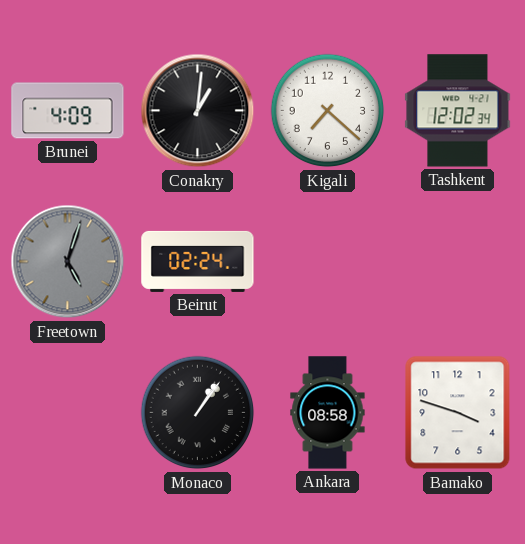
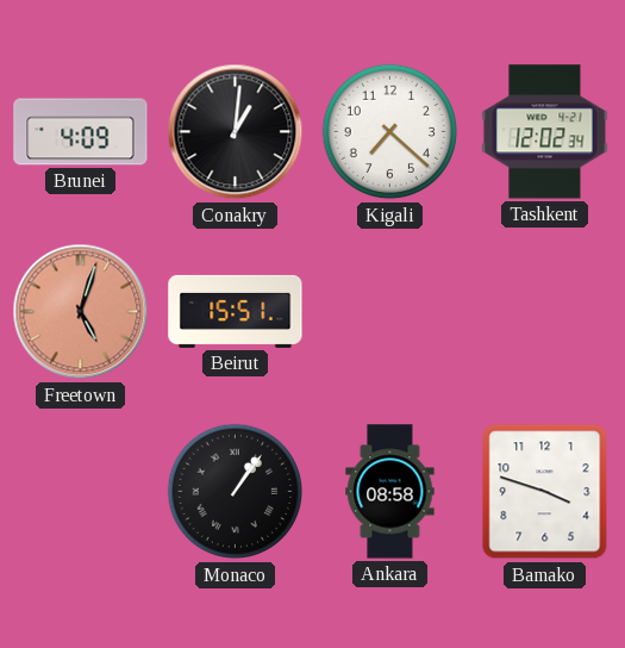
Freetown dial: grey -> salmon (81, 312)
Beirut: 02:24 -> 15:51 (236, 311)
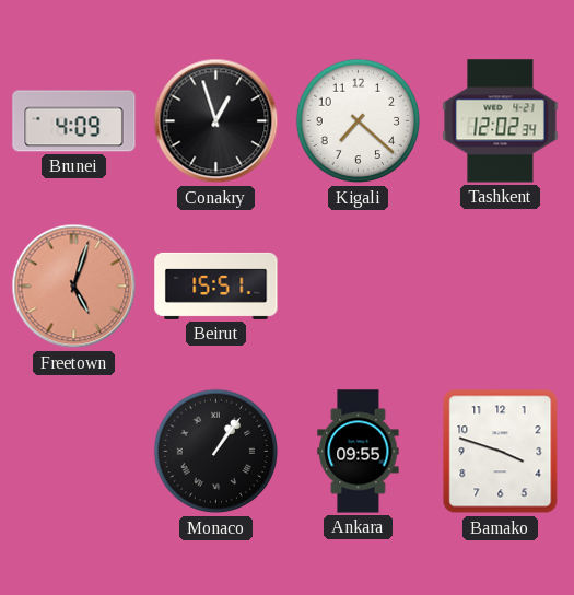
Conakry: 1:01 -> 12:57 (216, 121)
Ankara: 08:58 -> 09:55 (359, 452)
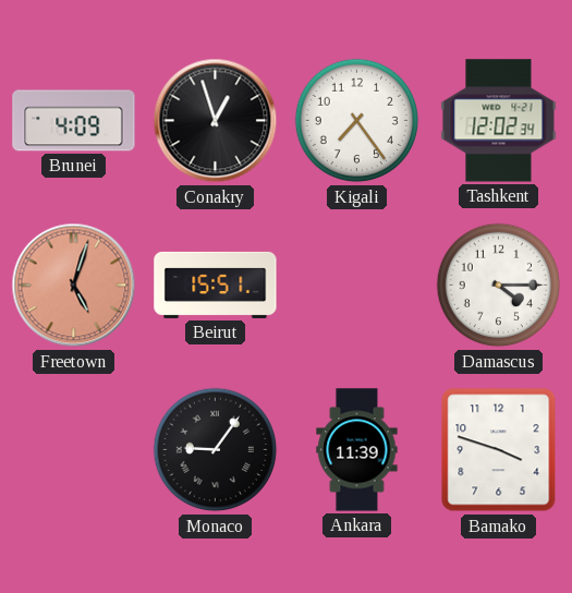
Kigali: 7:22 -> 7:24 (357, 121)
Damascus: none -> 4:15 (499, 286)
Monaco: 1:06 -> 9:06 (216, 450)
Ankara: 09:55 -> 11:39 (357, 450)
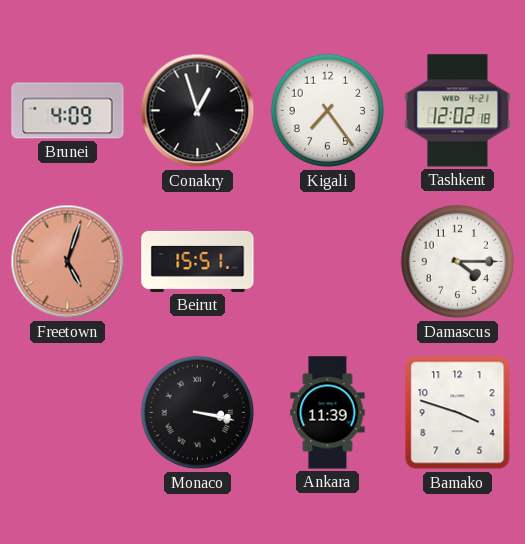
Tashkent: 12:02:34 -> 12:02:18 (458, 111)
Monaco: 9:06 -> 3:17 (198, 413)
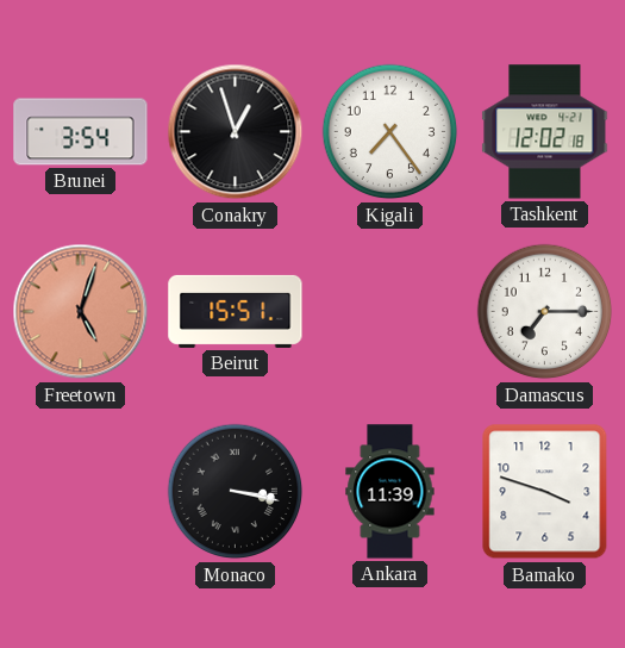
Brunei: 4:09 -> 3:54 (81, 132)
Damascus: 4:15 -> 7:15 (545, 312)
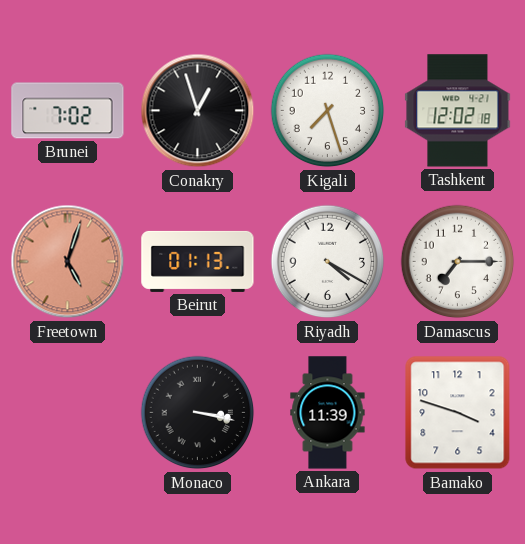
Brunei: 3:54 -> 7:02 (68, 111)
Kigali: 7:24 -> 7:27 (328, 111)
Beirut: 15:51 -> 01:13 (198, 261)
Riyadh: none -> 4:20 (328, 262)
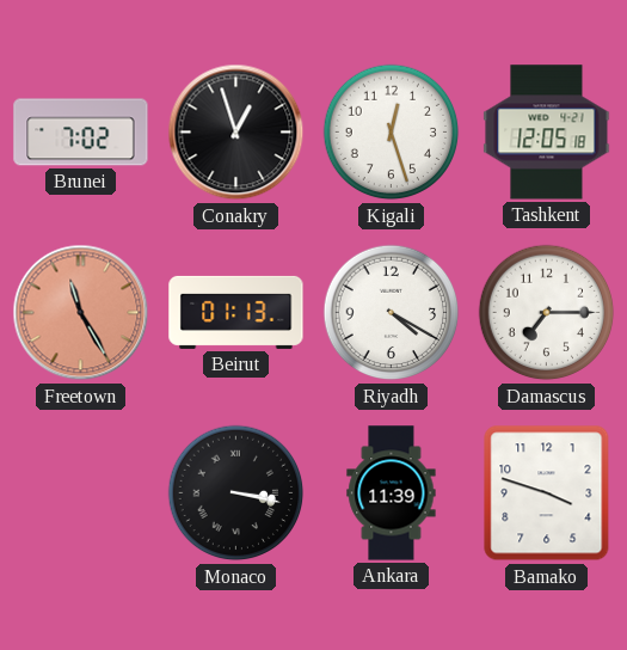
Kigali: 7:27 -> 12:27 (392, 133)
Tashkent: 12:02 -> 12:05 (547, 133)
Freetown: 5:03 -> 11:25 (81, 313)
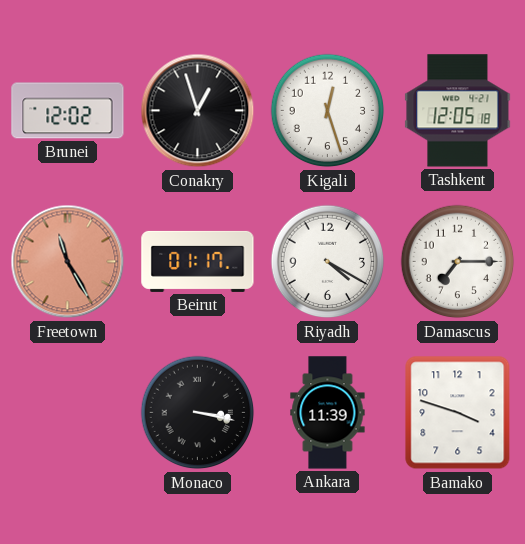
Brunei: 7:02 -> 12:02 (68, 111)
Beirut: 01:13 -> 01:17 (198, 261)
